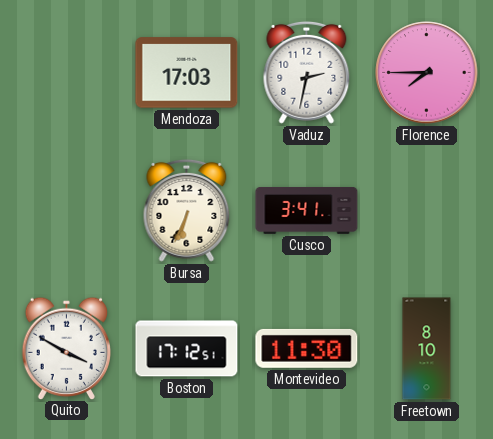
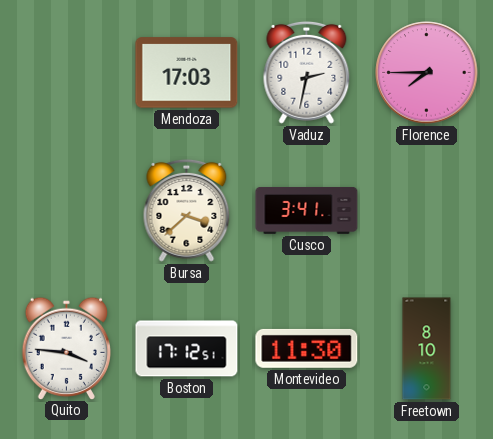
Bursa: 6:34 -> 3:38 (187, 210)
Quito: 3:50 -> 3:46 (66, 348)
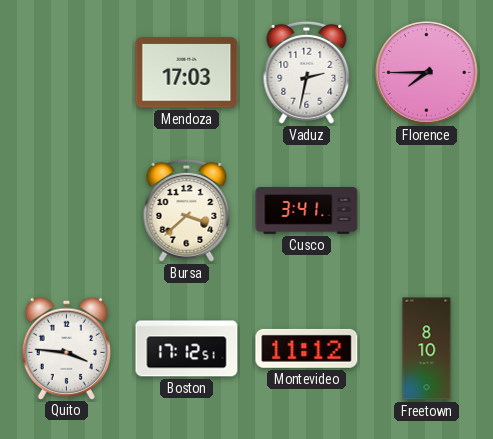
Montevideo: 11:30 -> 11:12 (307, 348)
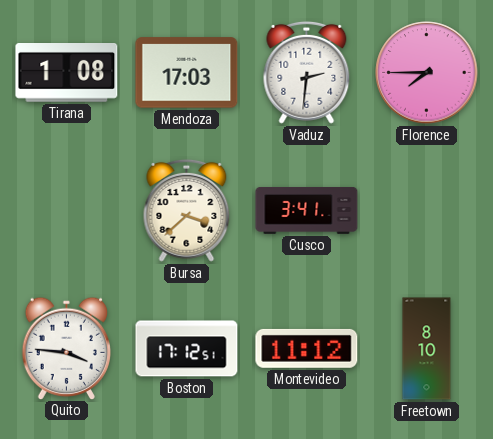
Tirana: none -> 1:08 (67, 73)
Vaduz: 2:32 -> 2:31 (307, 72)
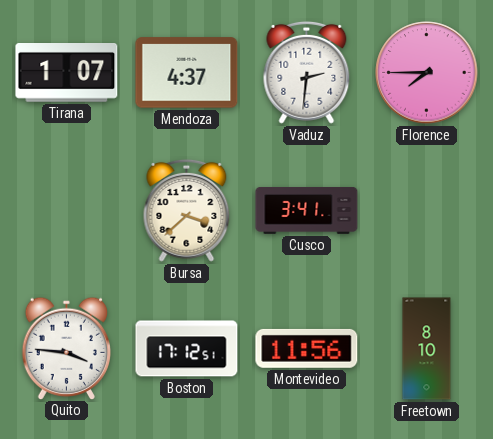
Tirana: 1:08 -> 1:07 (67, 73)
Mendoza: 17:03 -> 4:37 (187, 73)
Montevideo: 11:12 -> 11:56 (307, 348)
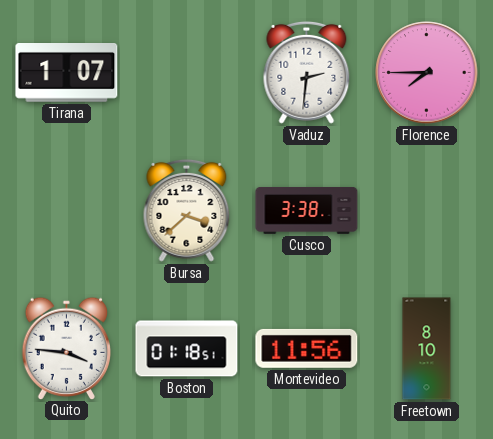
Mendoza: 4:37 -> none (187, 73)
Cusco: 3:41 -> 3:38 (307, 211)
Boston: 17:12 -> 01:18 (187, 349)
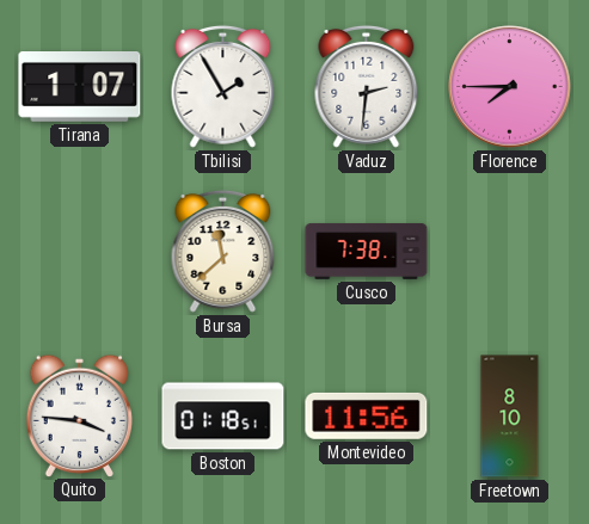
Tbilisi: none -> 1:55 (223, 86)
Bursa: 3:38 -> 11:38 (223, 251)
Cusco: 3:38 -> 7:38 (367, 252)
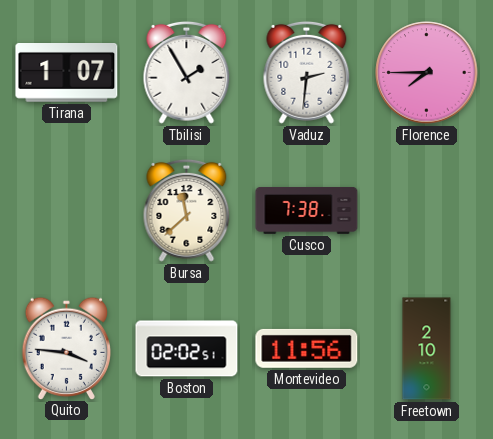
Boston: 01:18 -> 02:02 (187, 349)
Freetown: 8:10 -> 2:10 (427, 349)
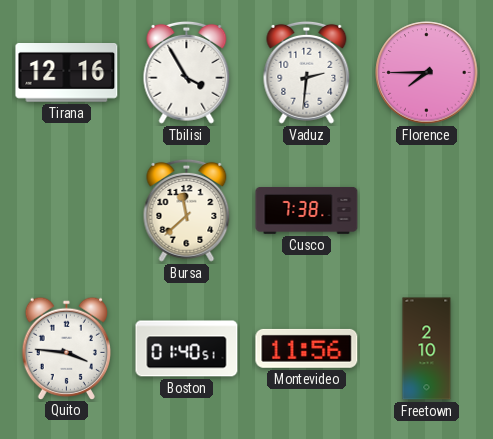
Tirana: 1:07 -> 12:16 (67, 73)
Tbilisi: 1:55 -> 3:55 (187, 72)
Boston: 02:02 -> 01:40 (187, 349)
